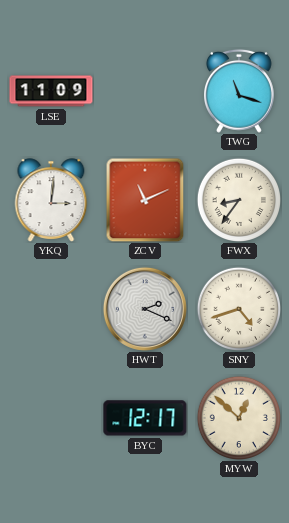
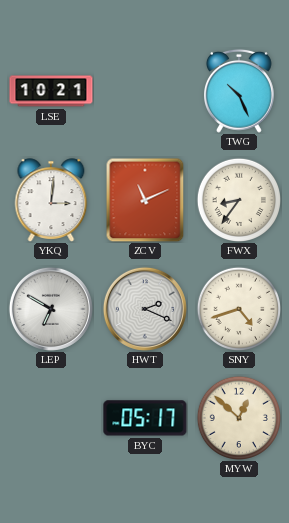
LSE: 11:09 -> 10:21 (51, 91)
TWG: 11:18 -> 10:26 (240, 91)
LEP: none -> 6:50 (51, 309)
BYC: 12:17 -> 05:17 (145, 418)
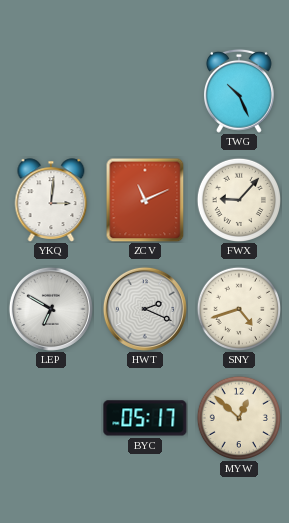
LSE: 10:21 -> none (51, 91)
FWX: 8:36 -> 9:07 (238, 199)
